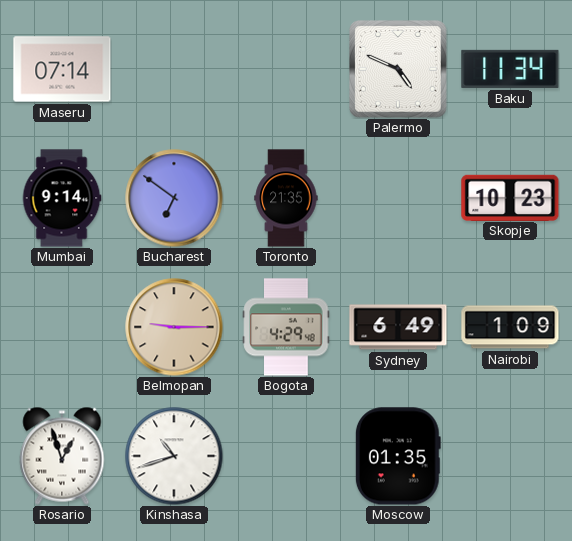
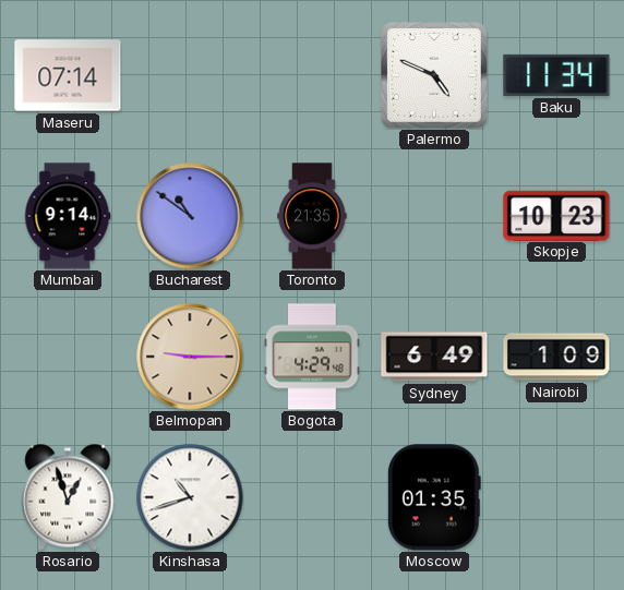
Bucharest: 6:51 -> 10:51 (190, 216)
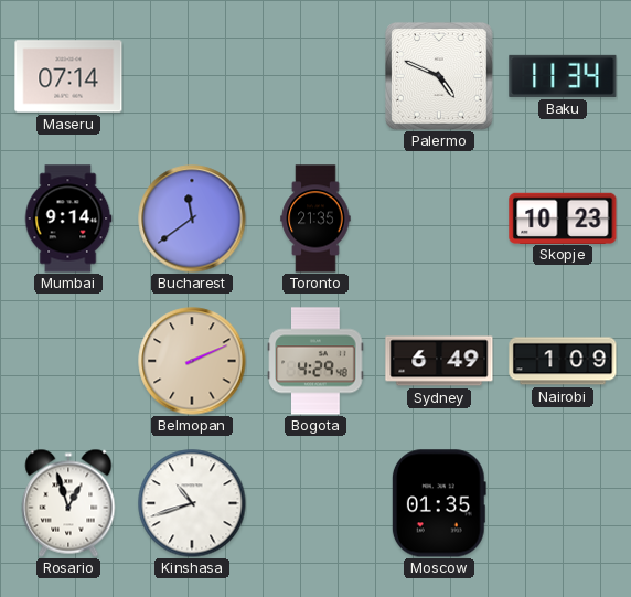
Bucharest: 10:51 -> 11:39 (192, 218)
Belmopan: 9:15 -> 2:11 (192, 361)
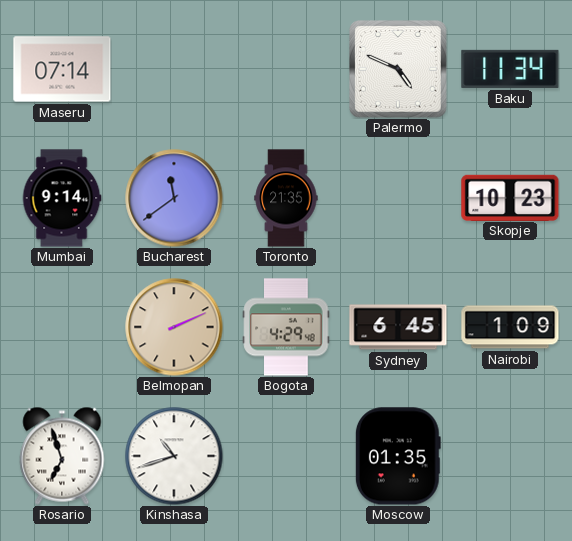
Sydney: 6:49 -> 6:45 (398, 327)
Rosario: 12:57 -> 6:57 (62, 456)
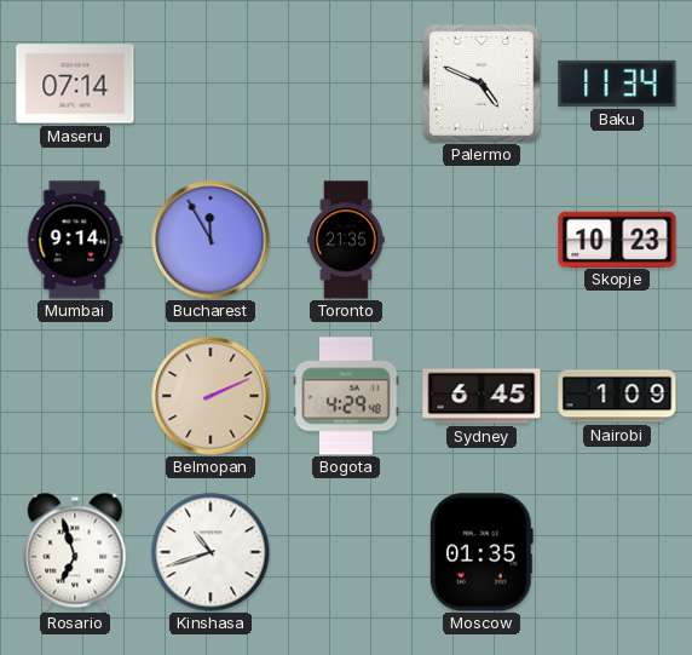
Bucharest: 11:39 -> 11:55 (211, 240)
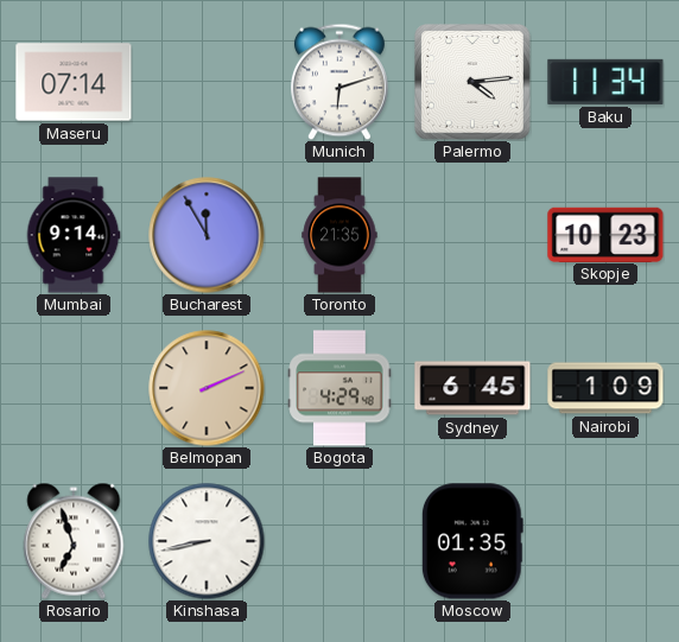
Munich: none -> 6:12 (339, 82)
Palermo: 4:49 -> 4:14 (474, 83)
Kinshasa: 10:42 -> 8:43 (207, 541)
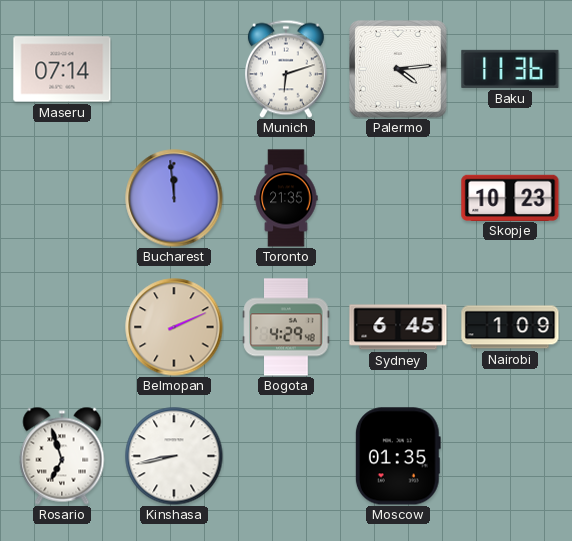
Baku: 11:34 -> 11:36 (510, 69)
Mumbai: 9:14 -> none (74, 235)
Bucharest: 11:55 -> 11:59 (174, 198)
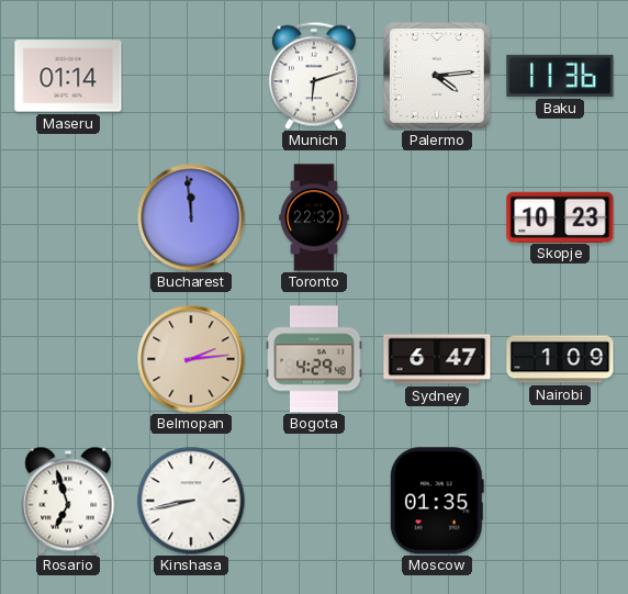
Maseru: 07:14 -> 01:14 (68, 76)
Toronto: 21:35 -> 22:32 (314, 217)
Belmopan: 2:11 -> 2:14 (191, 359)
Sydney: 6:45 -> 6:47 (437, 359)
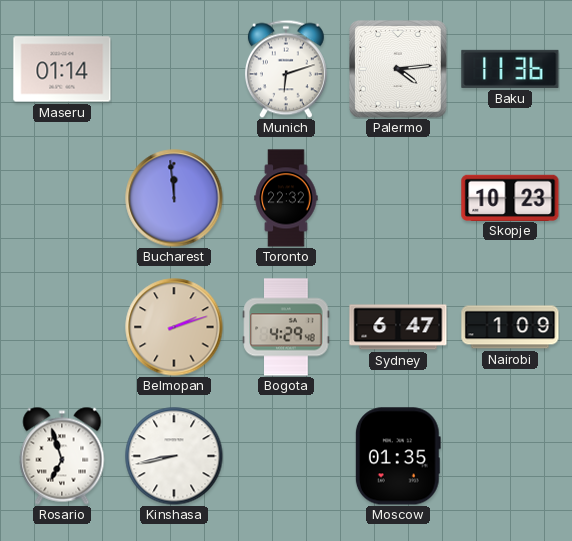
Belmopan: 2:14 -> 2:12 (174, 327)
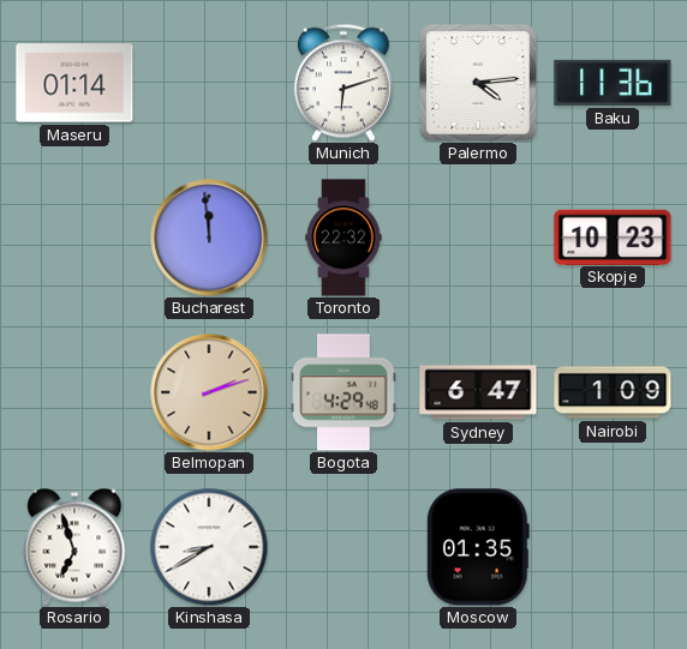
Kinshasa: 8:43 -> 8:40 (209, 547)
